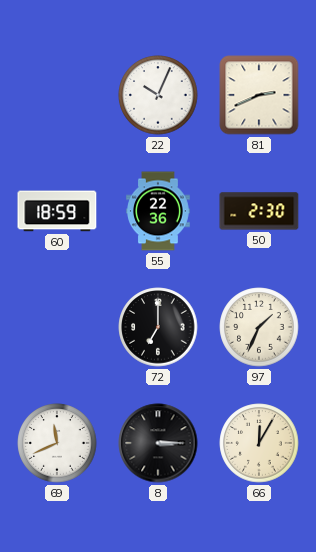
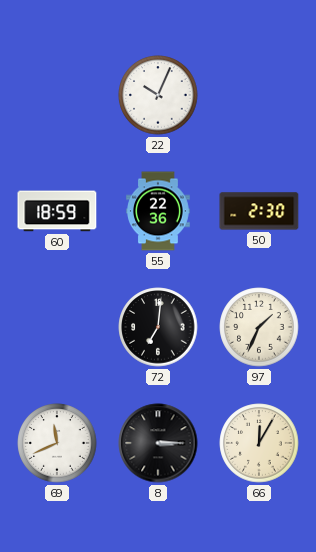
81: 2:41 -> none (259, 95)
72: 7:00 -> 7:01 (158, 327)
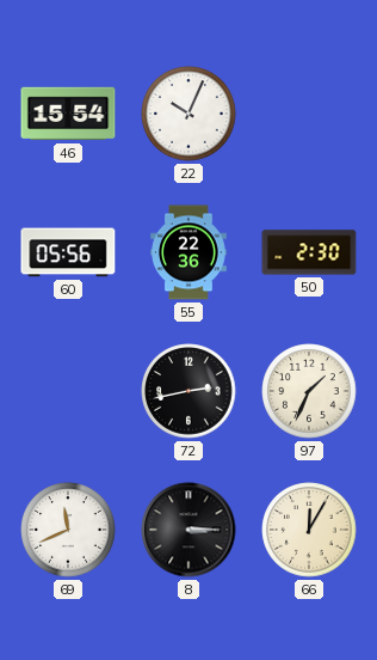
46: none -> 15:54 (68, 114)
60: 18:59 -> 05:56 (68, 252)
72: 7:01 -> 2:43 (188, 391)
